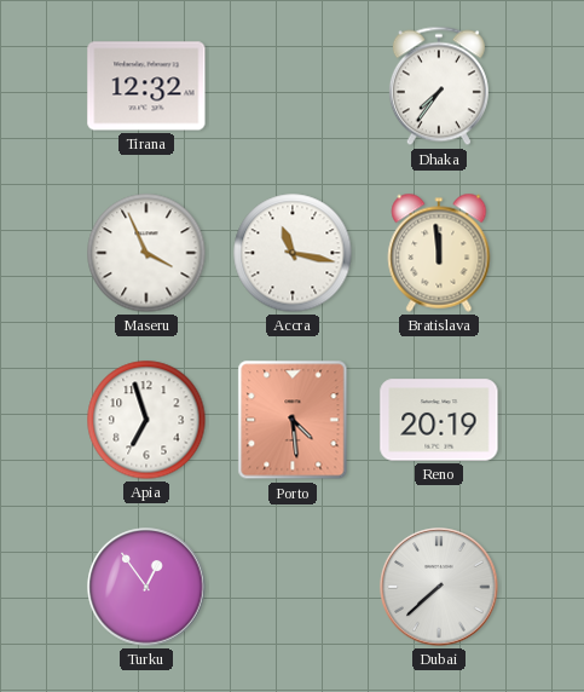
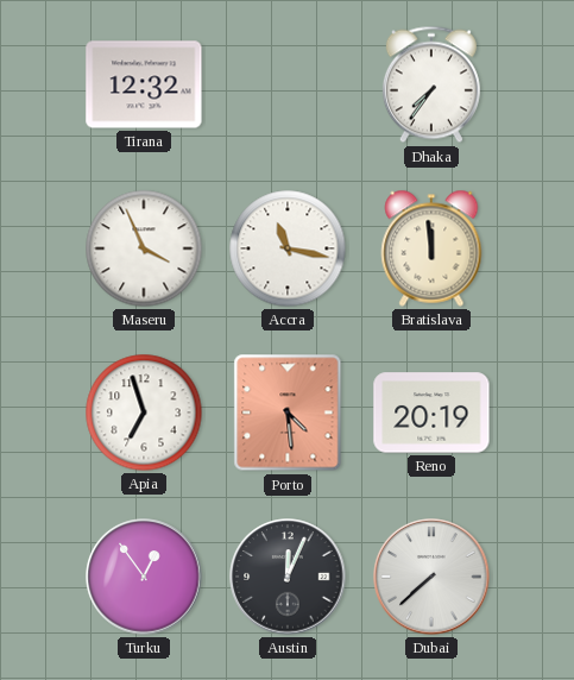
Austin: none -> 12:04 (288, 577)
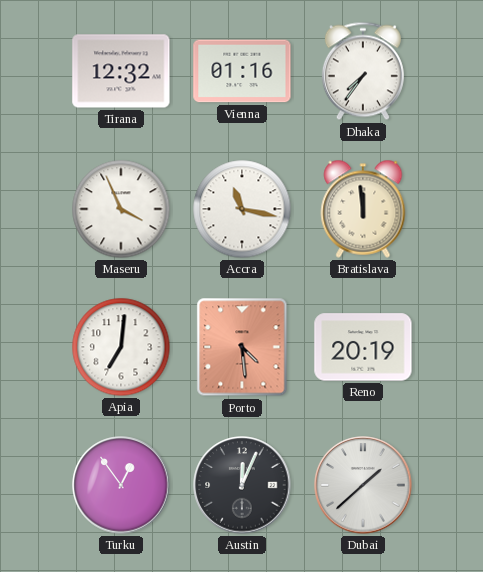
Vienna: none -> 01:16 (242, 71)
Apia: 6:57 -> 7:01 (121, 347)
Dubai: 7:38 -> 1:38 (363, 485)
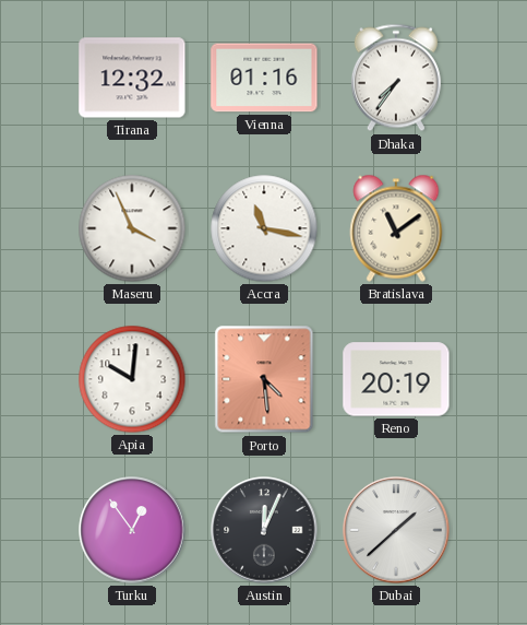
Bratislava: 11:59 -> 11:09 (396, 228)
Apia: 7:01 -> 10:01 (132, 379)
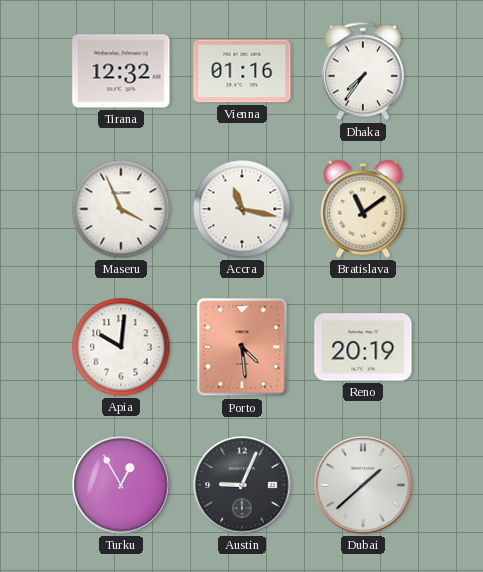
Turku: 12:54 -> 12:55 (121, 485)
Austin: 12:04 -> 9:04 (242, 485)
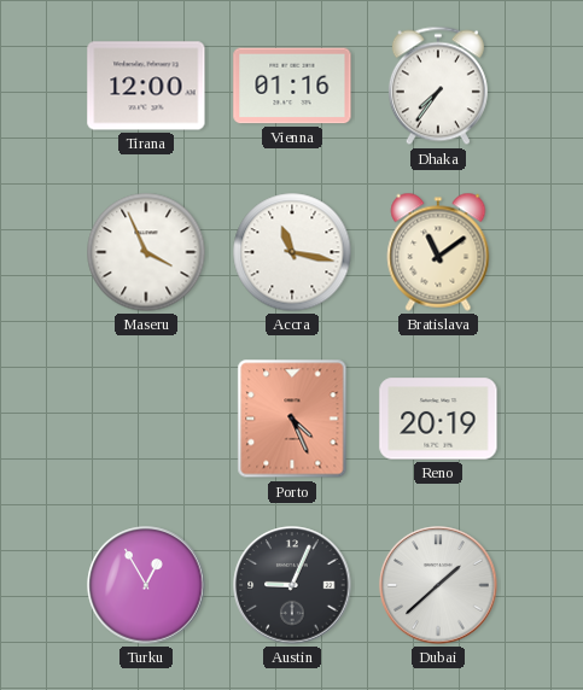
Tirana: 12:32 -> 12:00 (146, 86)
Apia: 10:01 -> none (121, 347)
Porto: 4:29 -> 4:26 (292, 419)
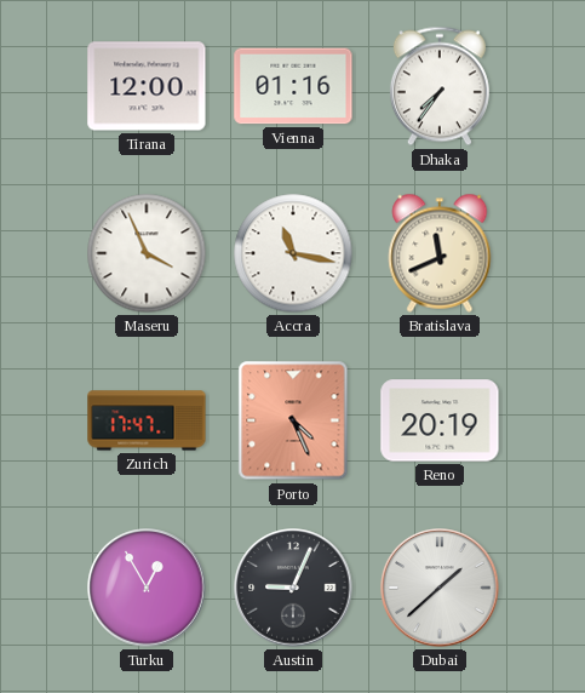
Bratislava: 11:09 -> 11:41 (440, 253)
Zurich: none -> 17:47 (147, 420)
